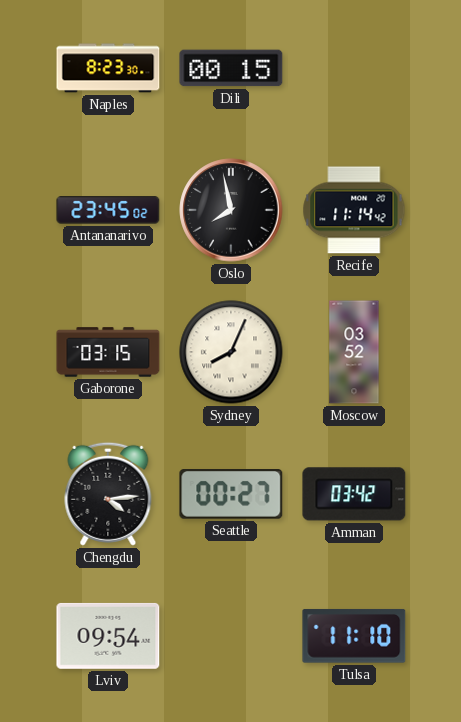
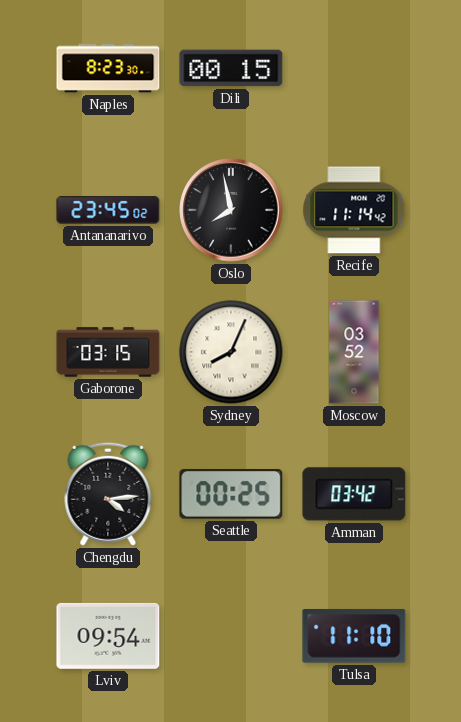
Seattle: 00:27 -> 00:25 (231, 495)
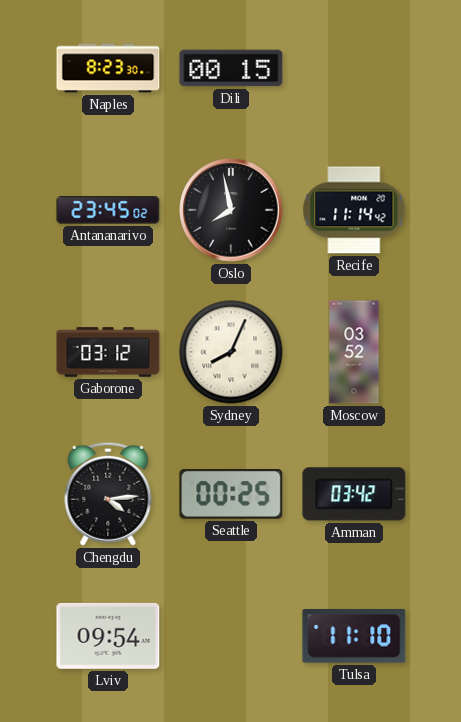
Gaborone: 03:15 -> 03:12 (108, 352)
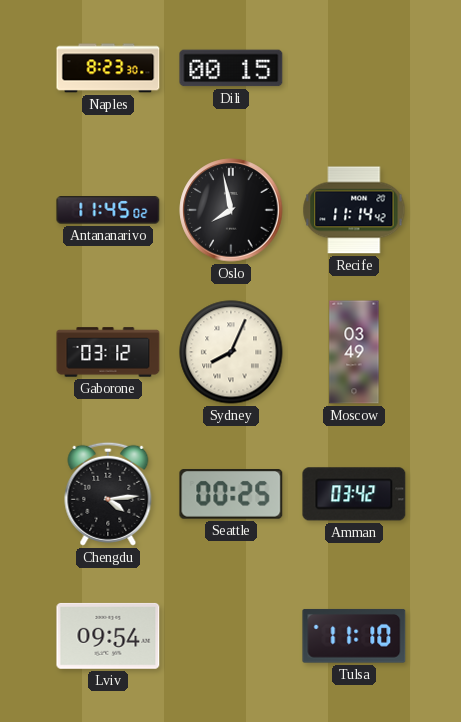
Antananarivo: 23:45 -> 11:45 (108, 210)
Moscow: 03:52 -> 03:49 (354, 352)
